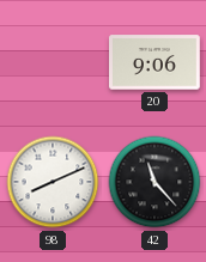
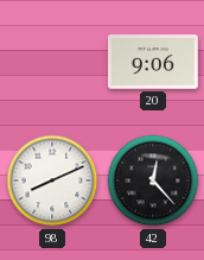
42: 11:23 -> 12:23 (153, 180)
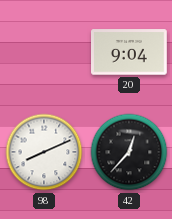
20: 9:06 -> 9:04 (130, 52)
42: 12:23 -> 12:37 (129, 152)
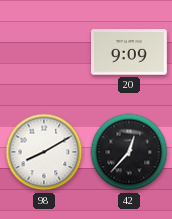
20: 9:04 -> 9:09 (130, 52)
98: 8:11 -> 8:10 (44, 152)
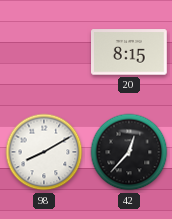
20: 9:09 -> 8:15 (130, 52)
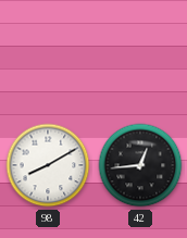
20: 8:15 -> none (130, 52)
42: 12:37 -> 12:44 (140, 165)
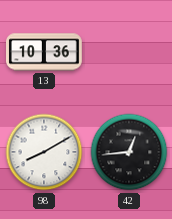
13: none -> 10:36 (45, 52)
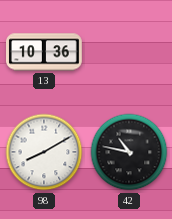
42: 12:44 -> 10:47 (129, 152)
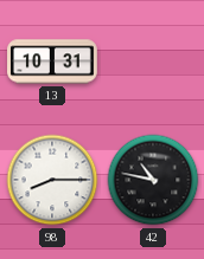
13: 10:36 -> 10:31 (53, 61)
98: 8:10 -> 8:15 (52, 180)
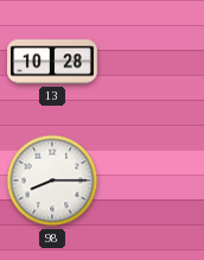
13: 10:31 -> 10:28 (53, 62)
42: 10:47 -> none (153, 180)
